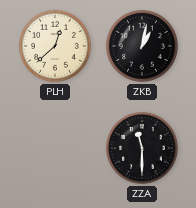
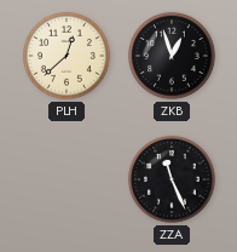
ZKB: 1:02 -> 12:57 (173, 57)
ZZA: 11:30 -> 11:26 (173, 181)
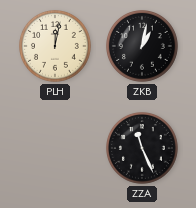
PLH: 12:38 -> 12:02 (56, 47)
ZKB: 12:57 -> 1:02 (143, 47)
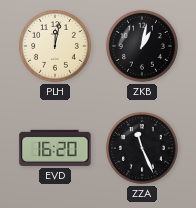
EVD: none -> 16:20 (55, 148)
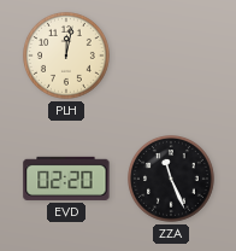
ZKB: 1:02 -> none (143, 47)
EVD: 16:20 -> 02:20 (66, 179)
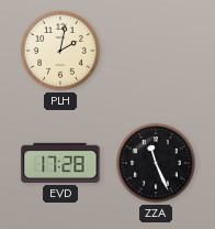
PLH: 12:02 -> 2:02 (61, 52)
EVD: 02:20 -> 17:28 (60, 163)
